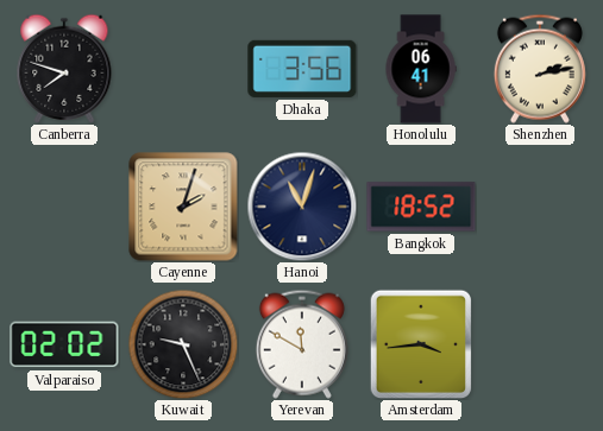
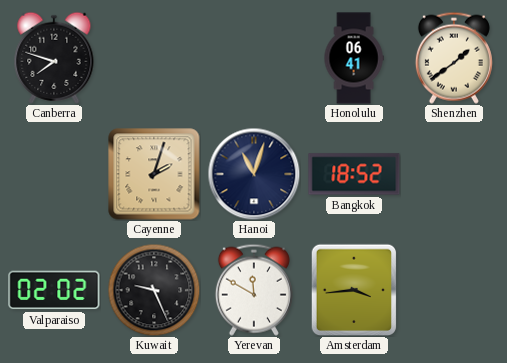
Dhaka: 3:56 -> none (302, 69)
Shenzhen: 2:13 -> 1:39 (454, 58)
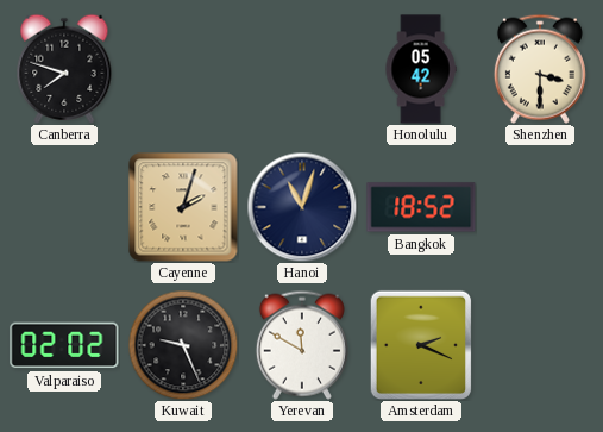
Honolulu: 06:41 -> 05:42 (421, 69)
Shenzhen: 1:39 -> 3:30 (540, 69)
Amsterdam: 3:44 -> 2:19 (421, 345)
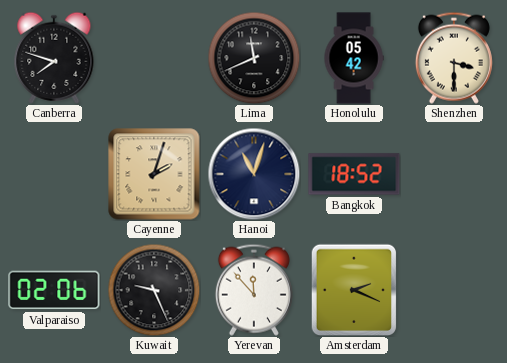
Lima: none -> 11:41 (254, 58)
Valparaiso: 02:02 -> 02:06 (54, 290)
Yerevan: 11:50 -> 11:53 (254, 290)
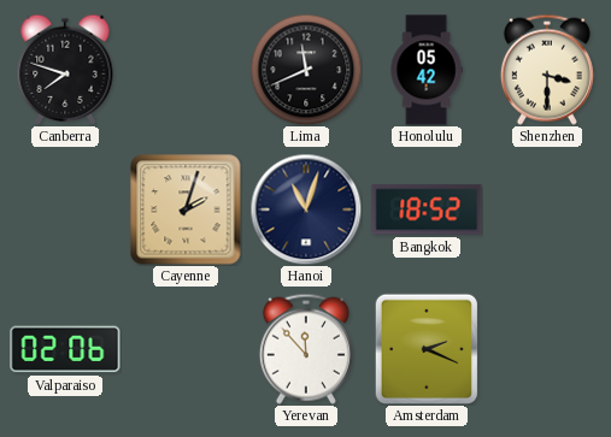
Kuwait: 9:26 -> none (154, 290)
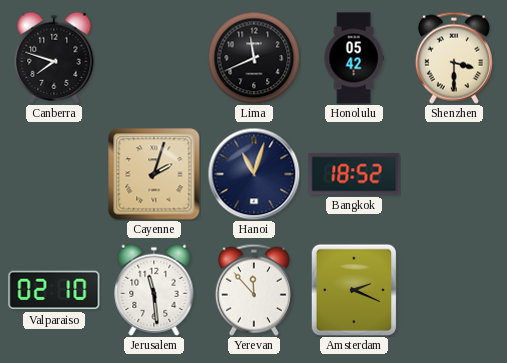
Valparaiso: 02:06 -> 02:10 (54, 290)
Jerusalem: none -> 11:29 (154, 290)
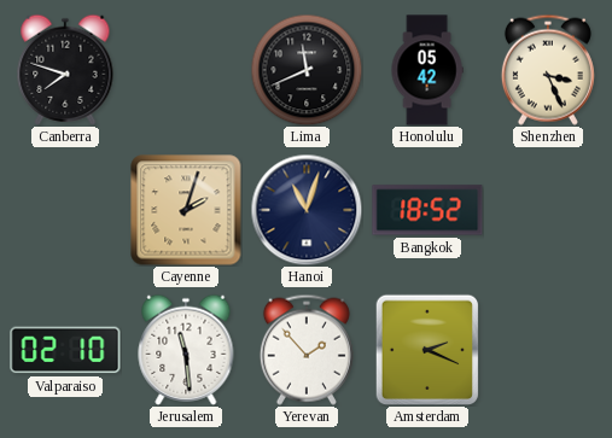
Shenzhen: 3:30 -> 3:26 (548, 70)
Yerevan: 11:53 -> 1:53 (307, 350)
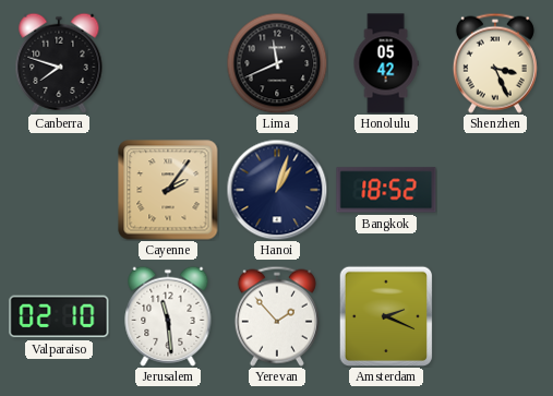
Cayenne: 2:03 -> 2:06 (168, 190)
Hanoi: 11:03 -> 1:03 (277, 190)
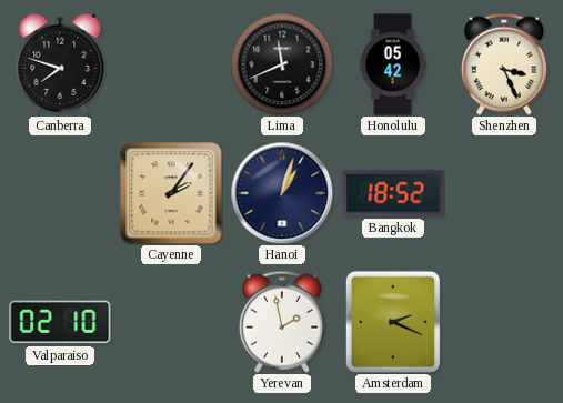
Jerusalem: 11:29 -> none (168, 316)
Yerevan: 1:53 -> 1:58 (282, 322)
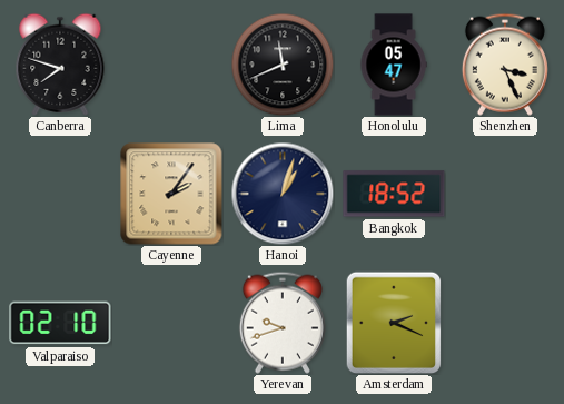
Honolulu: 05:42 -> 05:47 (394, 65)
Yerevan: 1:58 -> 9:42 (283, 323)
